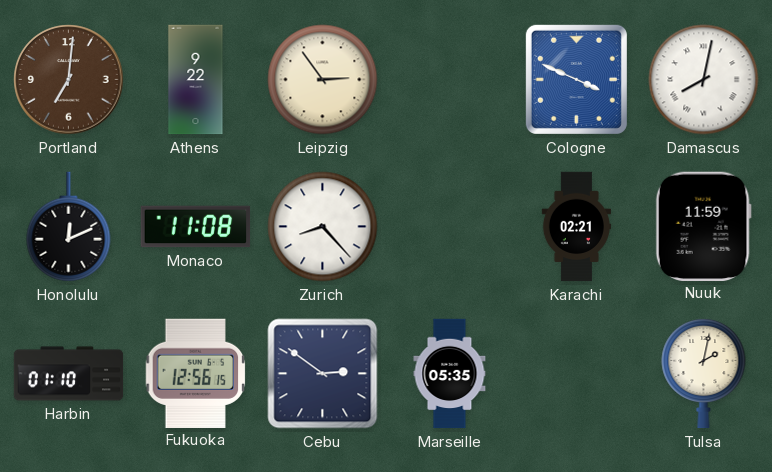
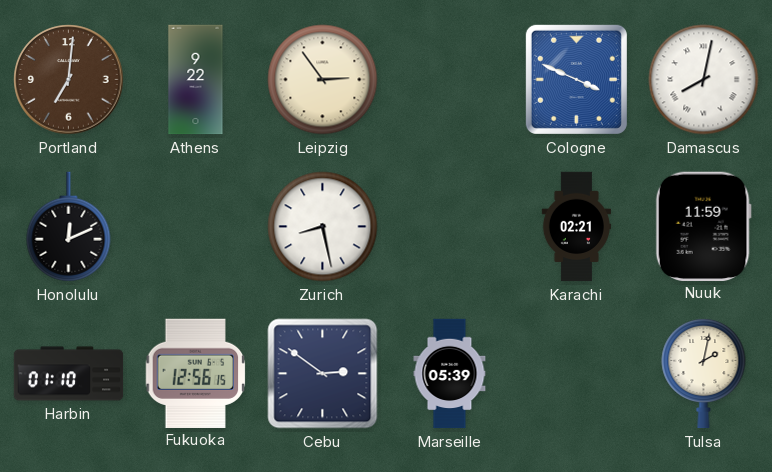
Monaco: 11:08 -> none (196, 227)
Zurich: 8:23 -> 8:28 (323, 227)
Marseille: 05:35 -> 05:39 (450, 374)
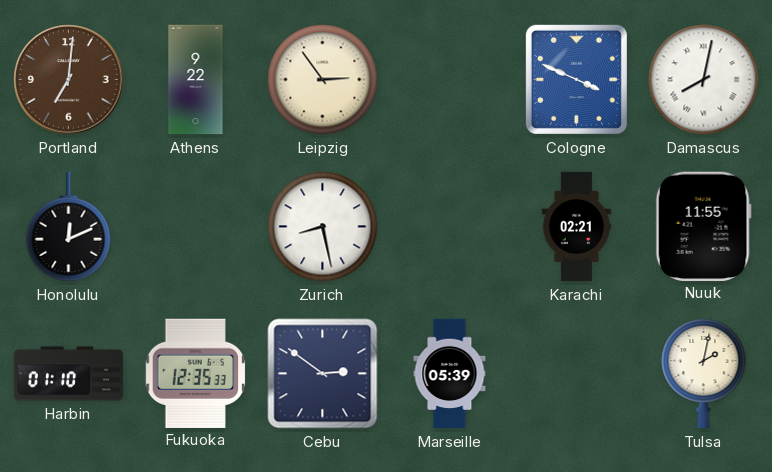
Nuuk: 11:59 -> 11:55 (703, 226)
Fukuoka: 12:56 -> 12:35 (196, 373)
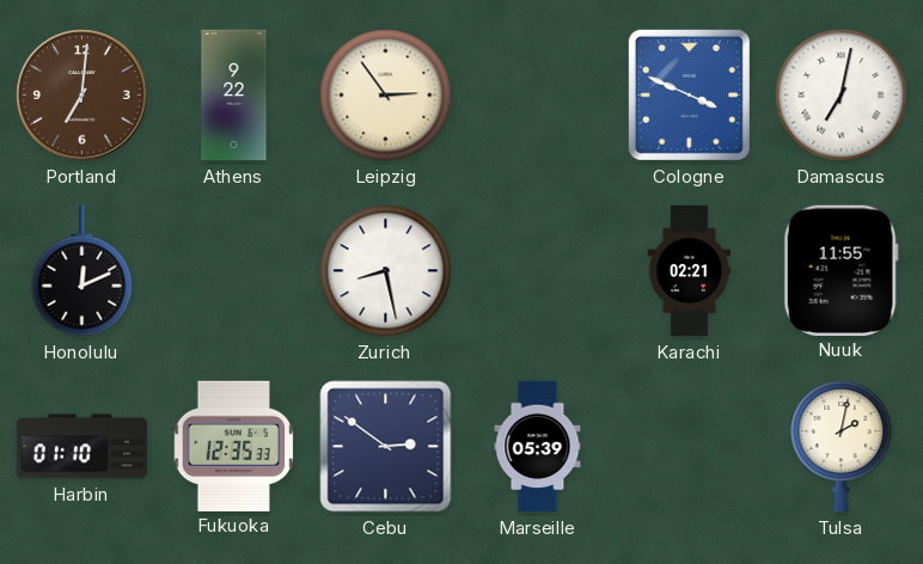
Damascus: 8:02 -> 7:02 (842, 96)
